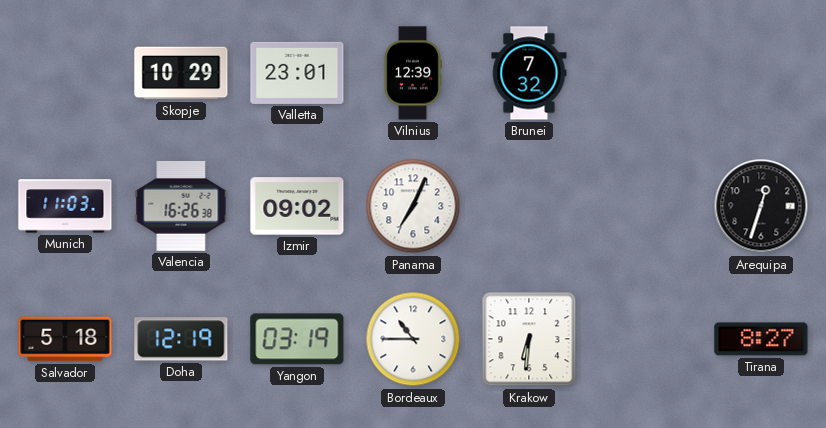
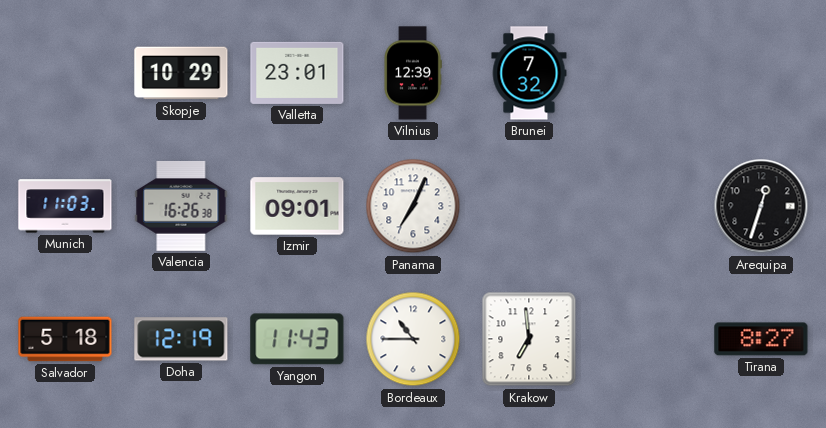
Izmir: 09:02 -> 09:01 (297, 206)
Yangon: 03:19 -> 11:43 (297, 339)
Krakow: 6:31 -> 6:59 (529, 339)
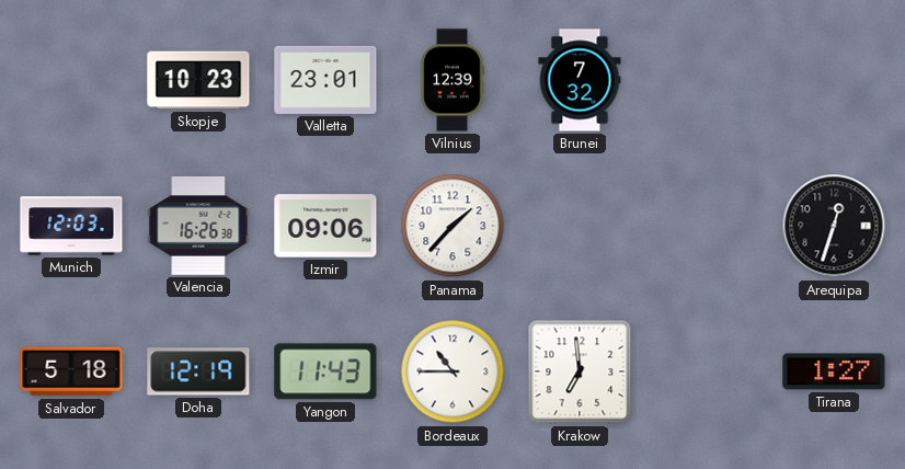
Skopje: 10:29 -> 10:23 (198, 80)
Munich: 11:03 -> 12:03 (71, 226)
Izmir: 09:01 -> 09:06 (325, 226)
Panama: 7:04 -> 1:37 (452, 226)
Tirana: 8:27 -> 1:27 (834, 371)
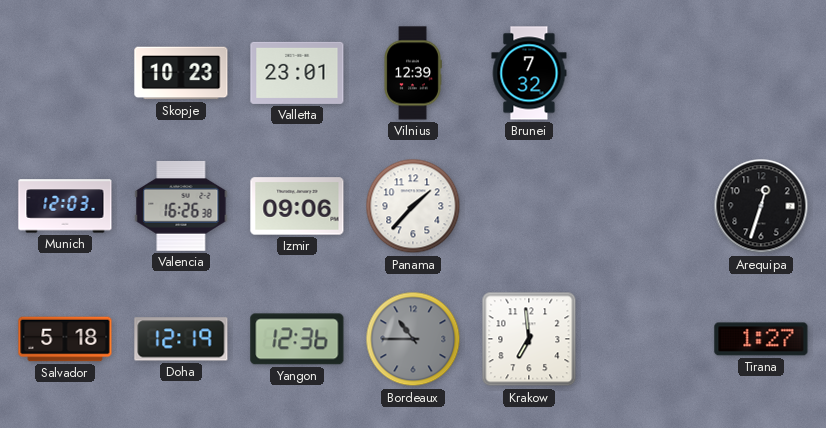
Yangon: 11:43 -> 12:36 (297, 339)
Bordeaux dial: white -> grey (413, 339)
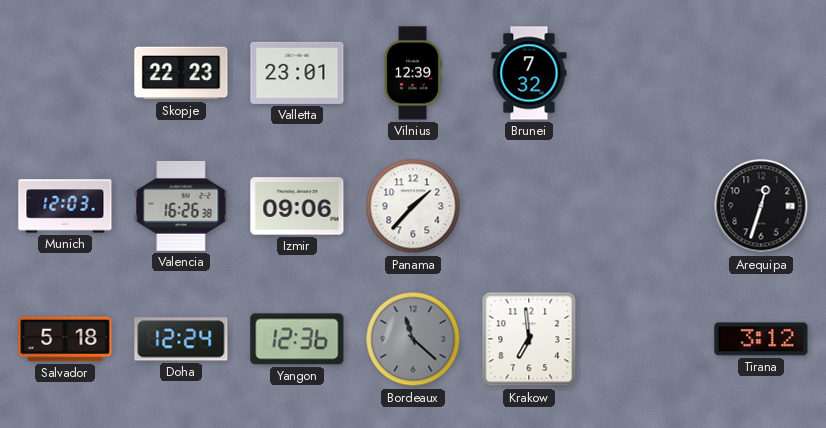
Skopje: 10:23 -> 22:23 (181, 73)
Doha: 12:19 -> 12:24 (181, 339)
Bordeaux: 10:45 -> 11:22 (413, 339)
Tirana: 1:27 -> 3:12 (761, 339)
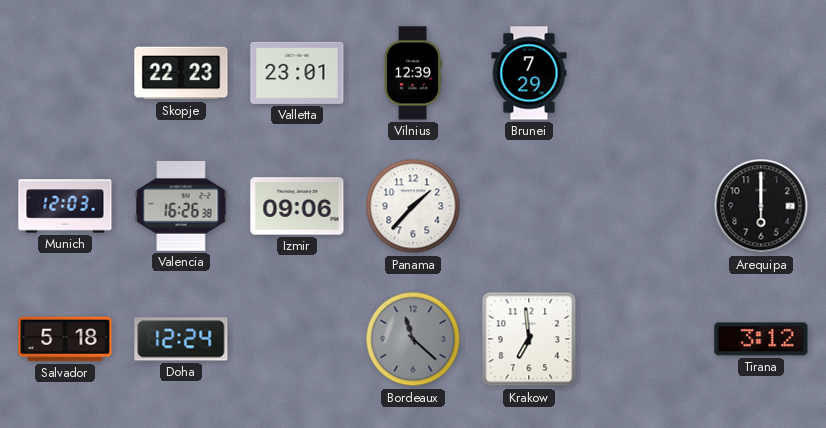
Brunei: 7:32 -> 7:29 (529, 73)
Arequipa: 12:33 -> 6:00 (761, 206)
Yangon: 12:36 -> none (297, 339)
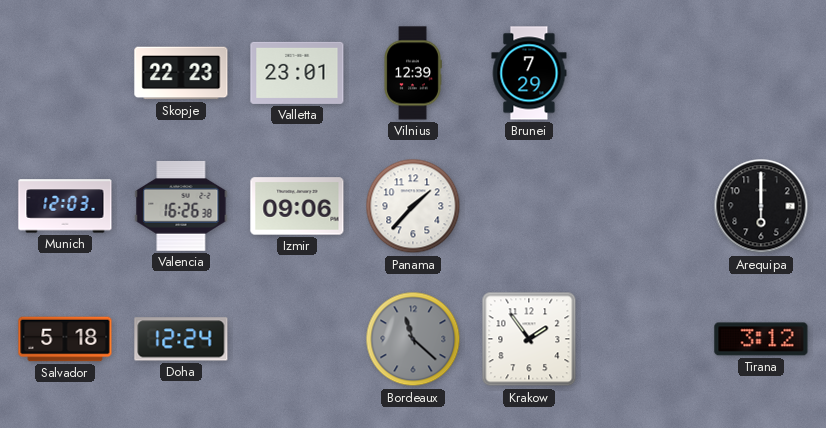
Krakow: 6:59 -> 1:54 (529, 339)
